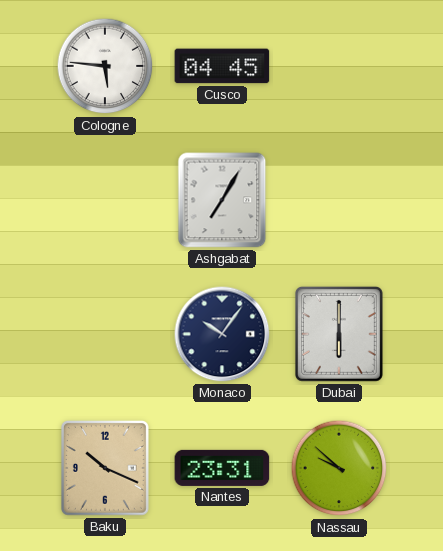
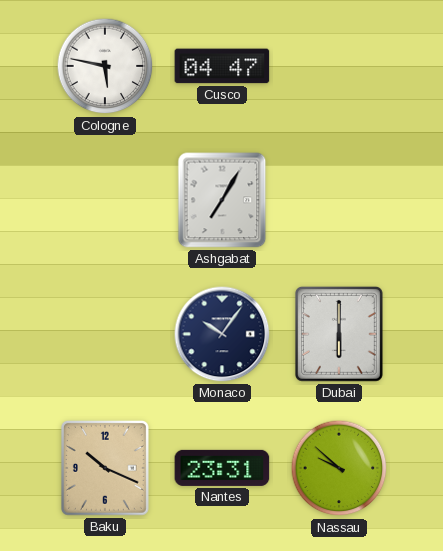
Cologne: 5:46 -> 5:47 (105, 66)
Cusco: 04:45 -> 04:47 (222, 66)
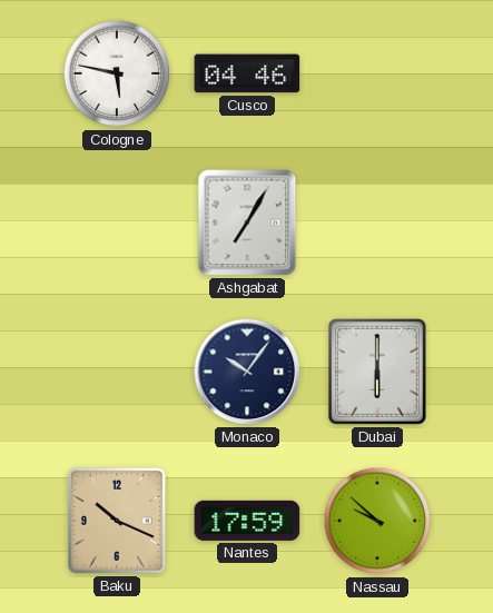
Cusco: 04:47 -> 04:46 (247, 73)
Nantes: 23:31 -> 17:59 (247, 521)
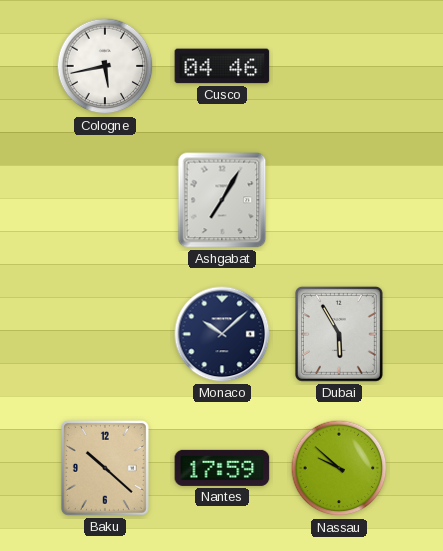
Cologne: 5:47 -> 5:43 (105, 66)
Monaco: 10:06 -> 10:08 (222, 334)
Dubai: 6:00 -> 5:55 (339, 334)
Baku: 10:19 -> 10:22 (105, 468)
